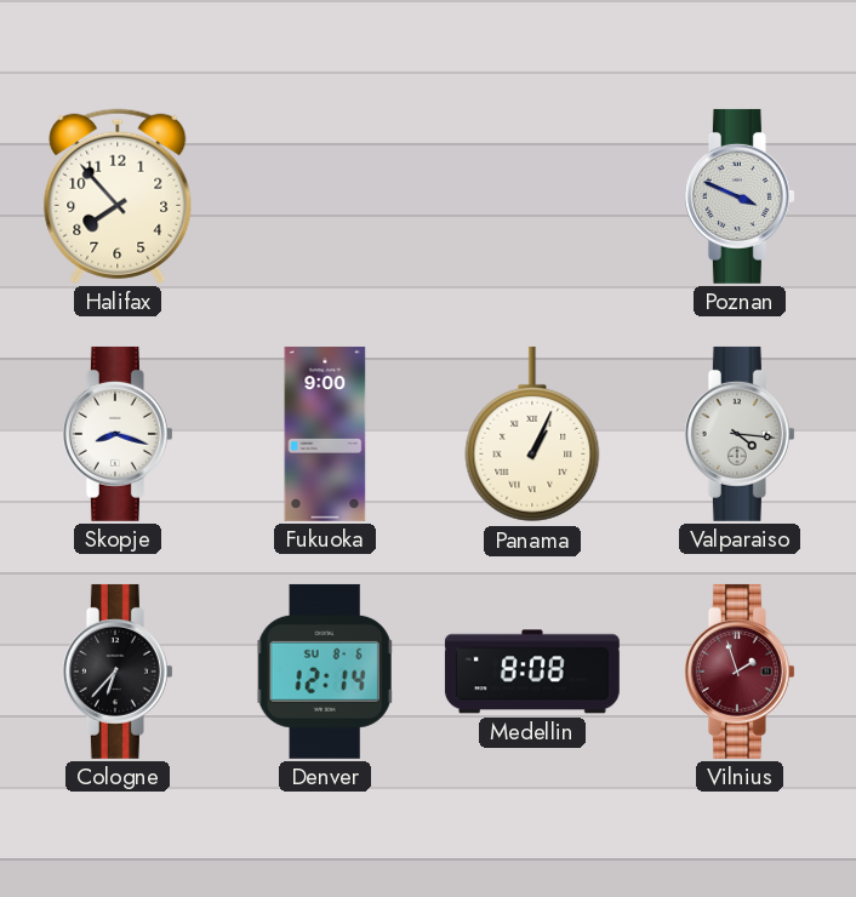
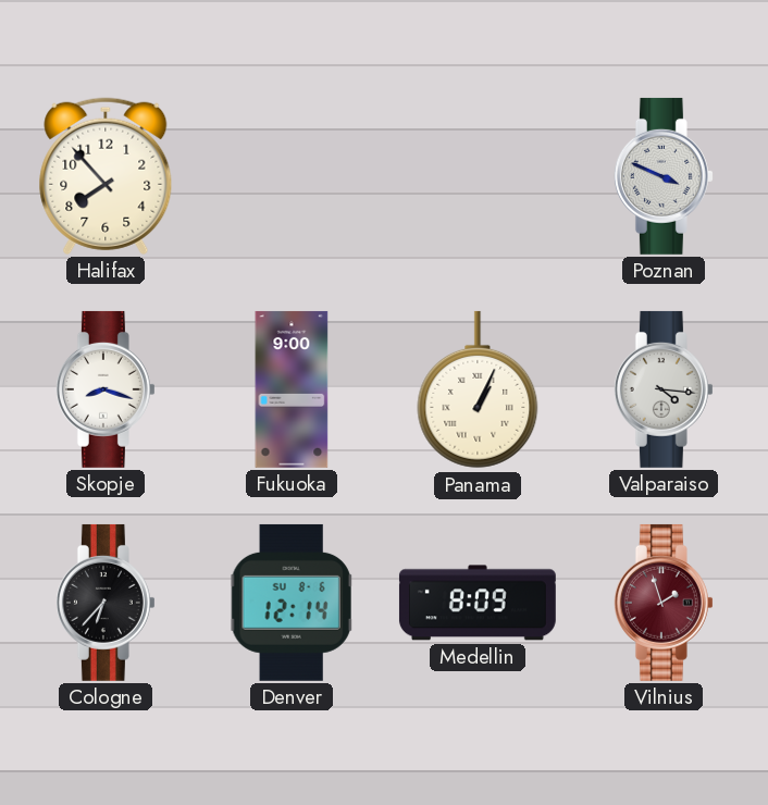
Medellin: 8:08 -> 8:09 (478, 603)
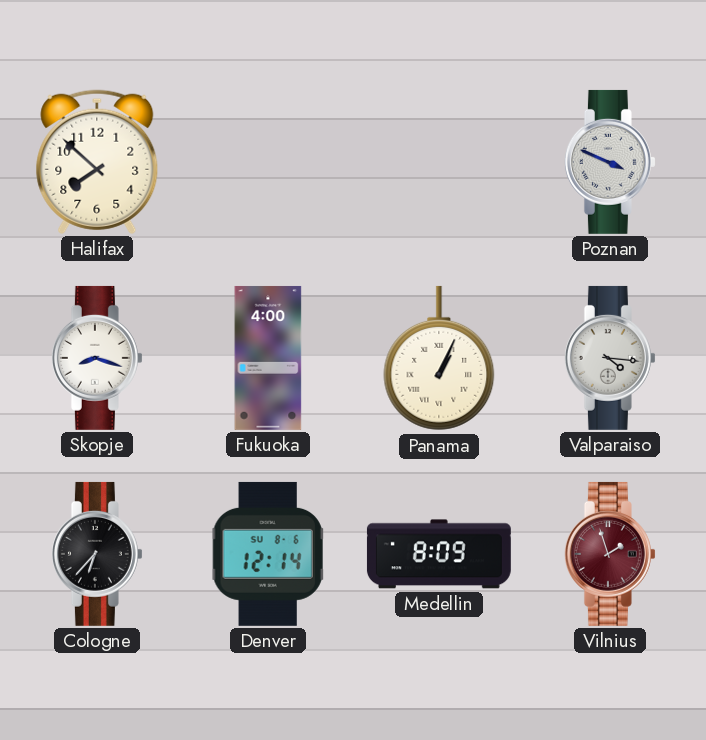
Halifax: 7:53 -> 7:52 (97, 162)
Fukuoka: 9:00 -> 4:00 (268, 358)
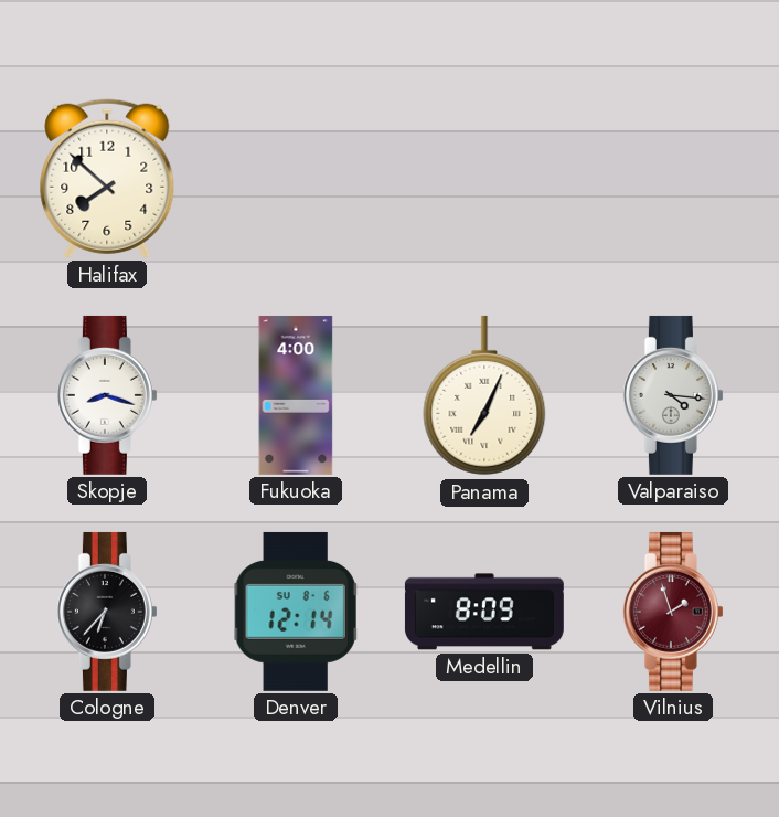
Poznan: 3:49 -> none (610, 162)
Panama: 1:04 -> 7:04 (484, 395)
